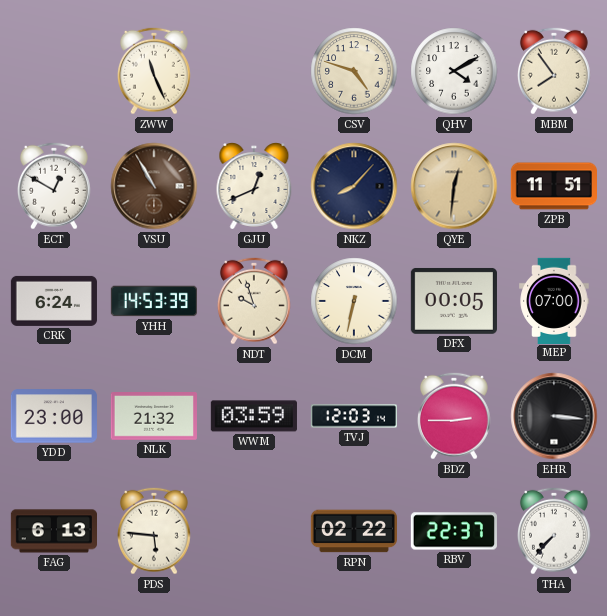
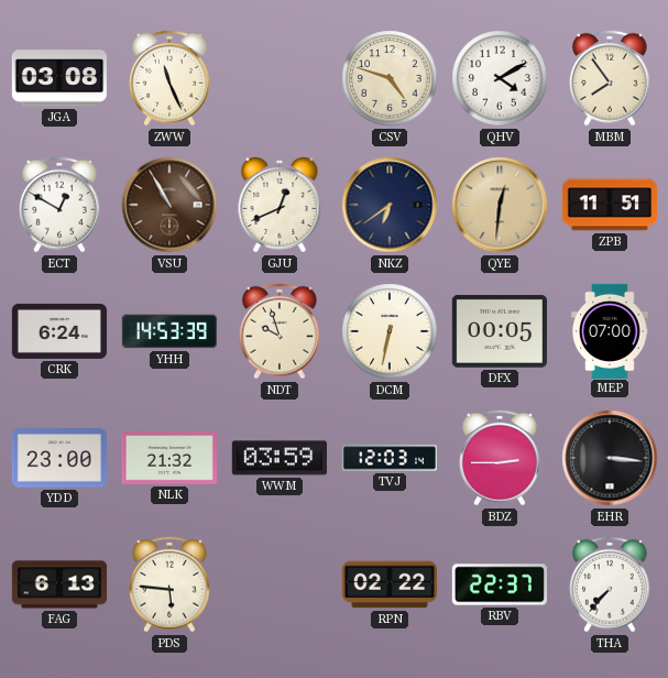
JGA: none -> 03:08 (59, 78)
NKZ: 8:07 -> 6:39 (390, 205)
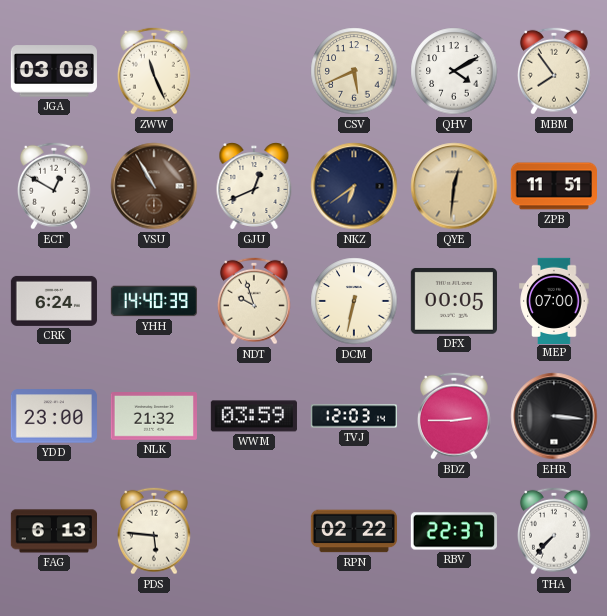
CSV: 4:48 -> 5:41 (354, 71)
YHH: 14:53 -> 14:40 (153, 301)
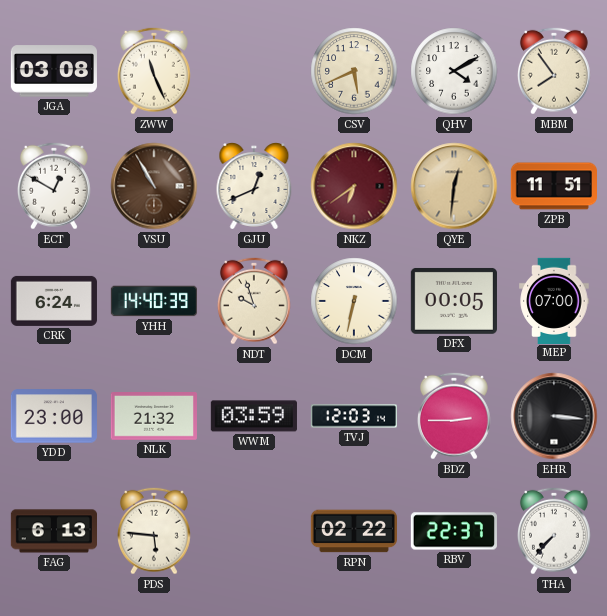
NKZ dial: navy -> burgundy (354, 186)
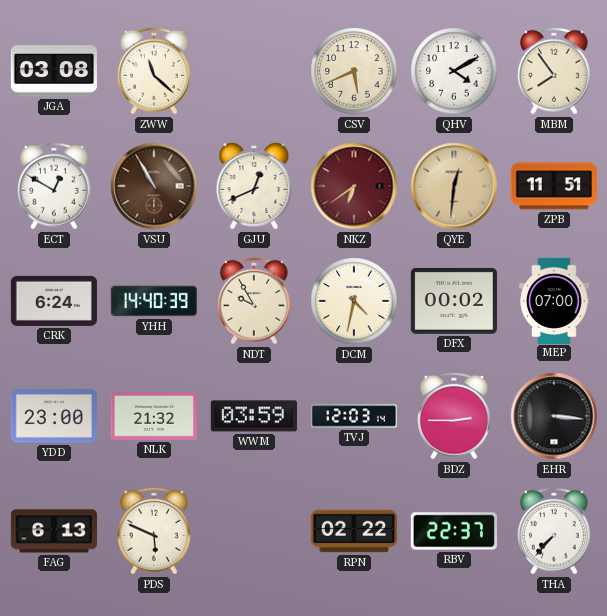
ZWW: 11:26 -> 11:22 (155, 71)
NDT: 9:57 -> 9:55 (255, 301)
DCM: 6:32 -> 4:32 (354, 301)
DFX: 00:05 -> 00:02 (454, 301)
PDS: 5:46 -> 5:49 (155, 531)
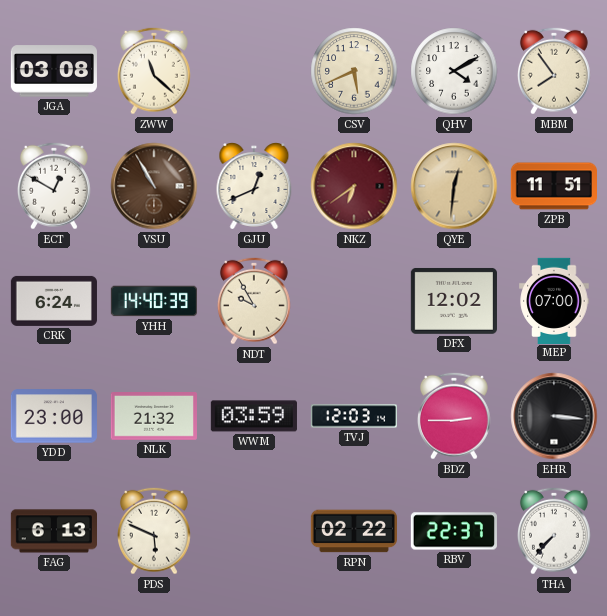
DCM: 4:32 -> none (354, 301)
DFX: 00:02 -> 12:02 (454, 301)
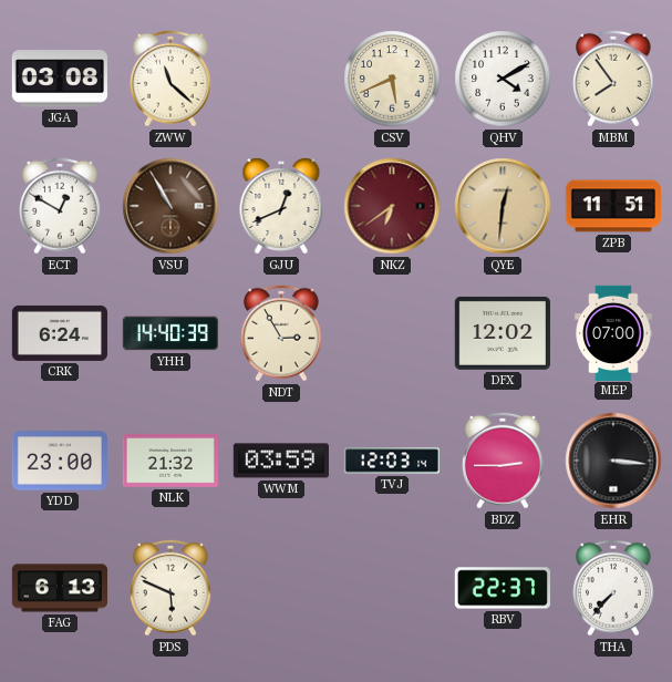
NDT: 9:55 -> 2:55 (282, 333)
RPN: 02:22 -> none (353, 531)
